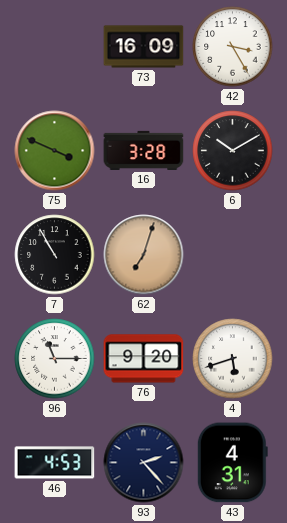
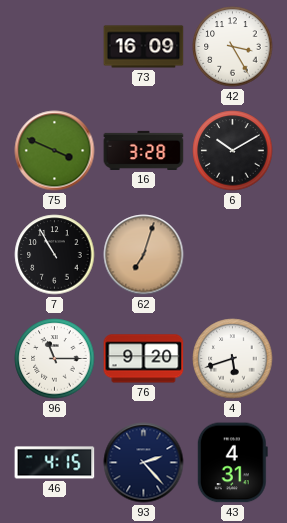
46: 4:53 -> 4:15 (55, 463)
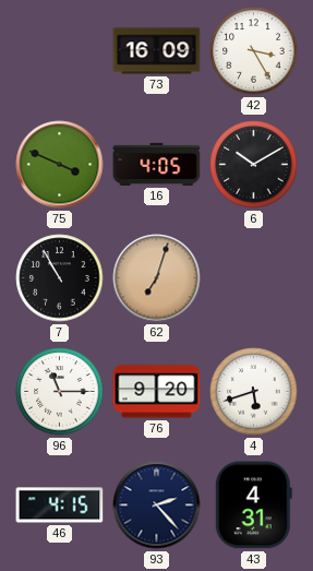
16: 3:28 -> 4:05 (157, 164)
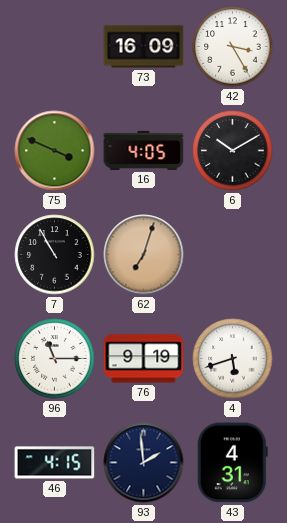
76: 9:20 -> 9:19 (144, 359)
93: 2:23 -> 1:59 (144, 463)
